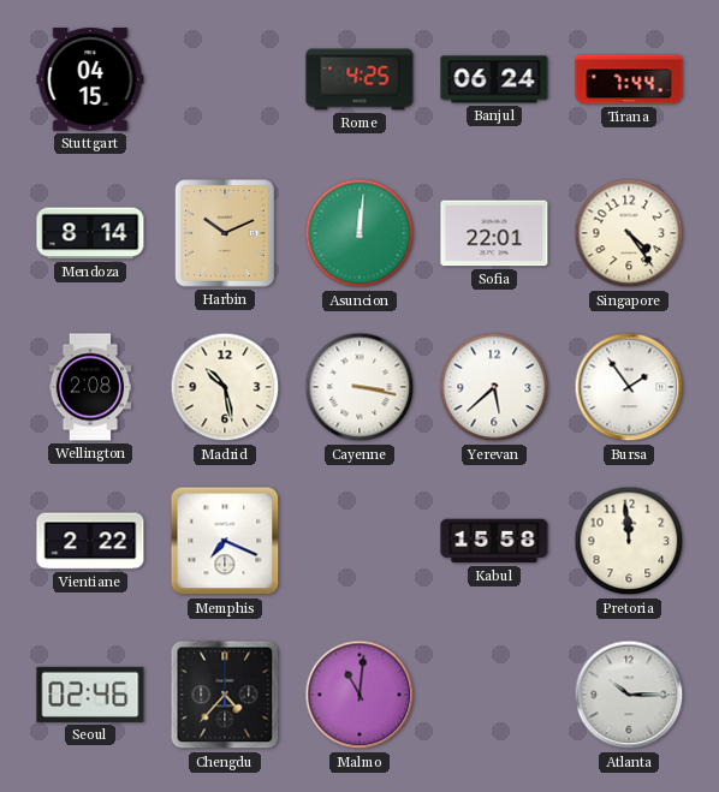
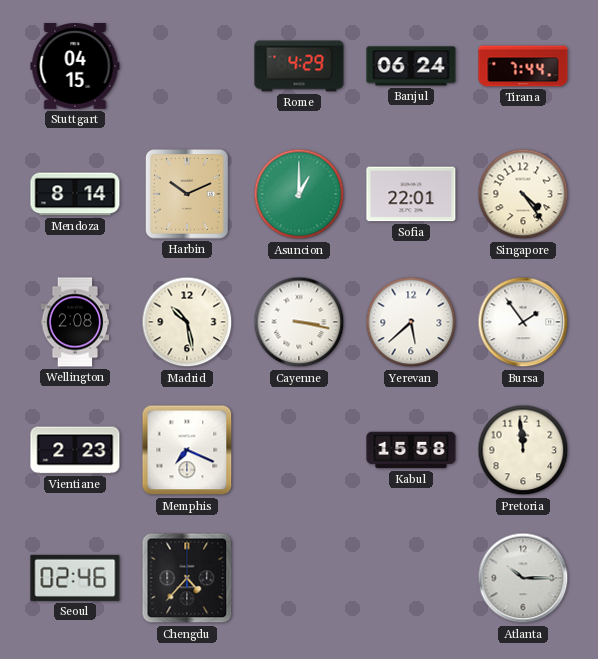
Rome: 4:25 -> 4:29 (299, 66)
Asuncion: 12:01 -> 1:00 (299, 194)
Vientiane: 2:22 -> 2:23 (75, 450)
Malmo: 11:01 -> none (359, 695)
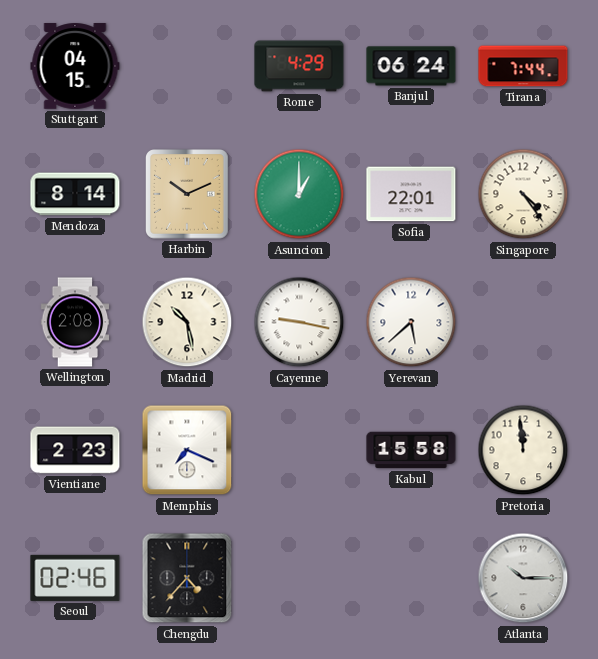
Cayenne: 3:17 -> 9:17 (299, 322)
Bursa: 1:54 -> none (523, 322)
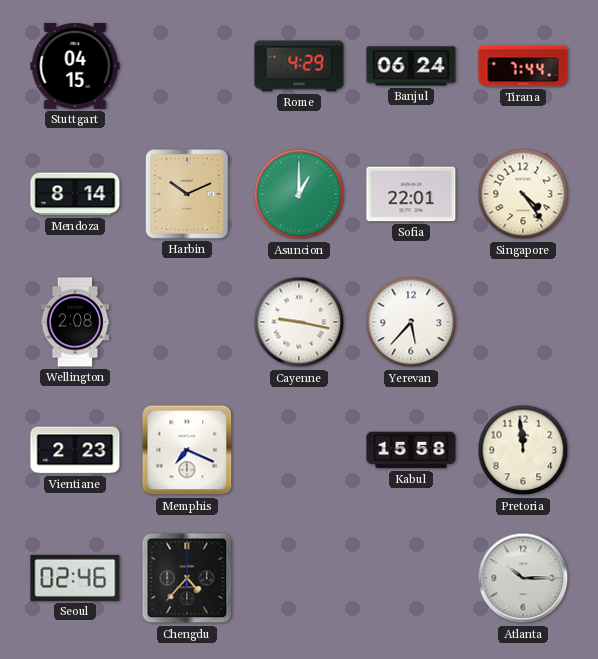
Madrid: 10:28 -> none (187, 322)
Yerevan: 5:38 -> 5:37 (411, 322)
